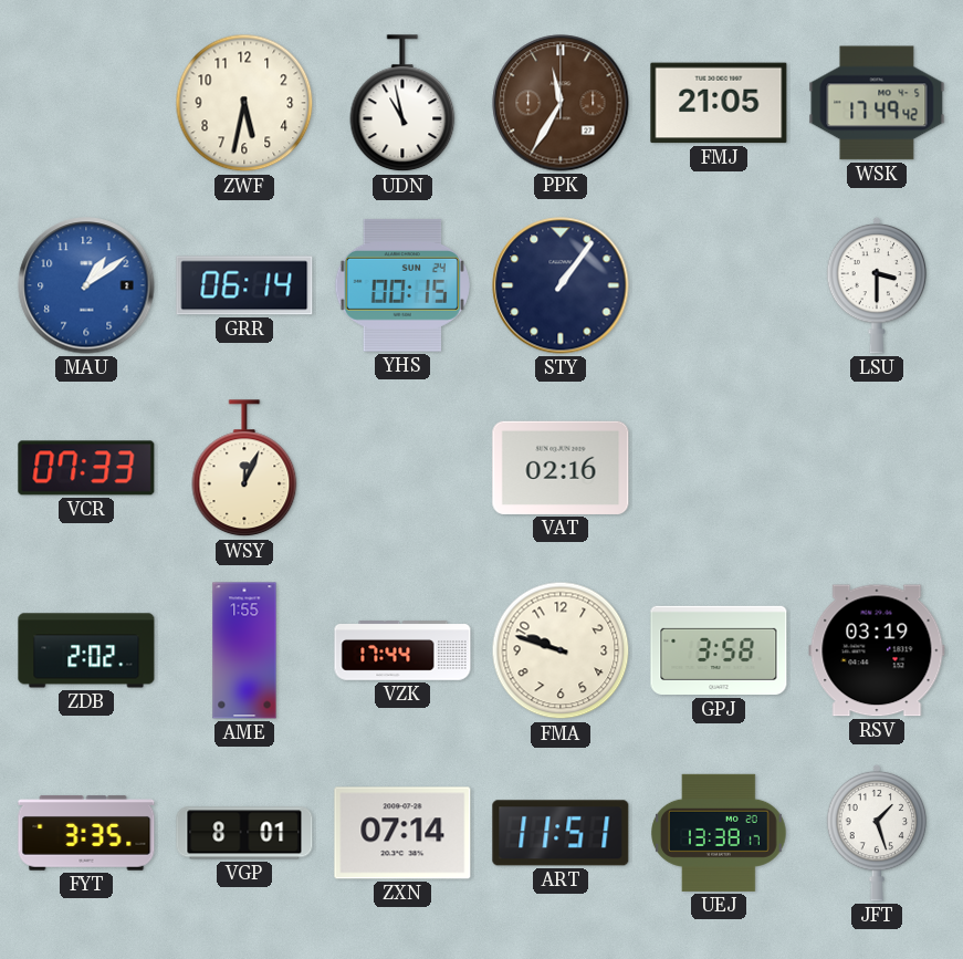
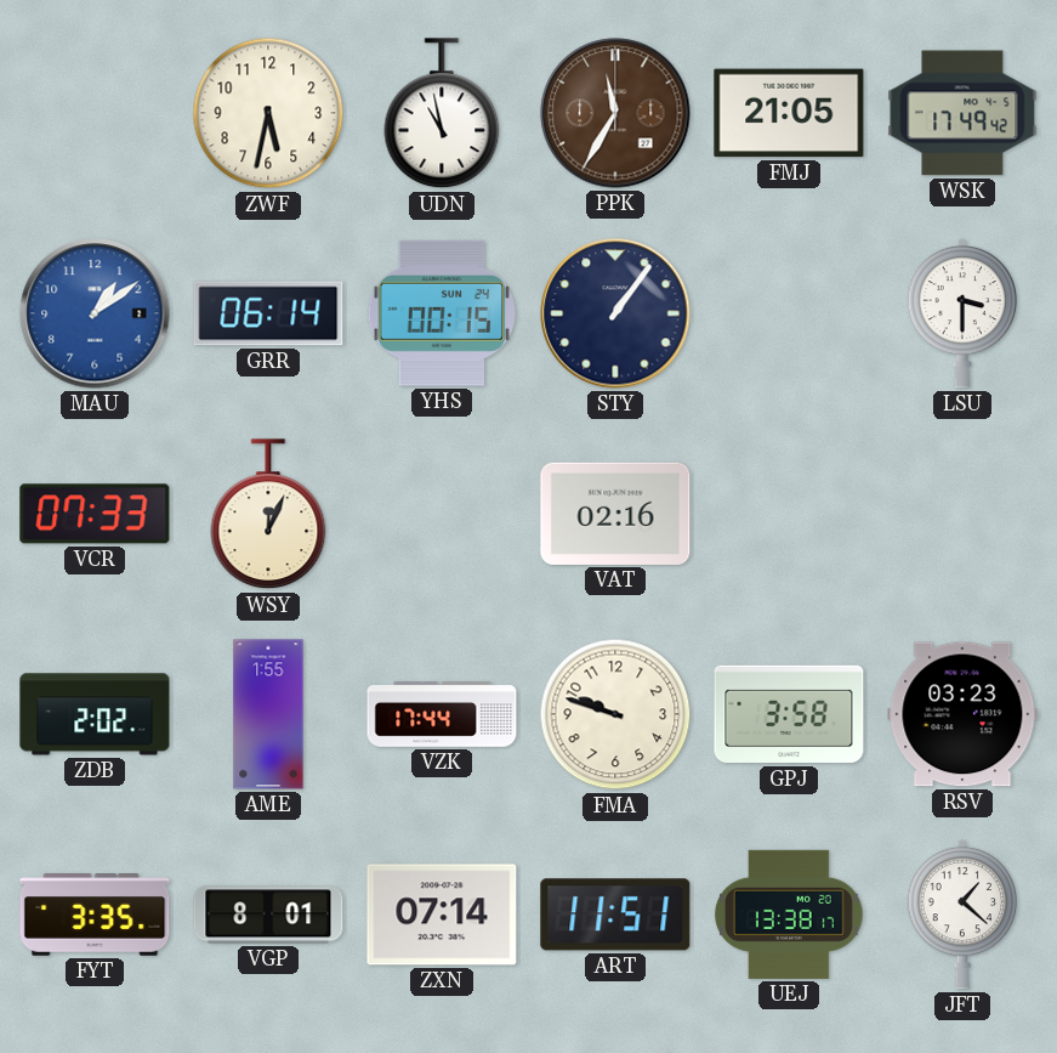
RSV: 03:19 -> 03:23 (962, 714)
JFT: 1:27 -> 1:22 (962, 915)
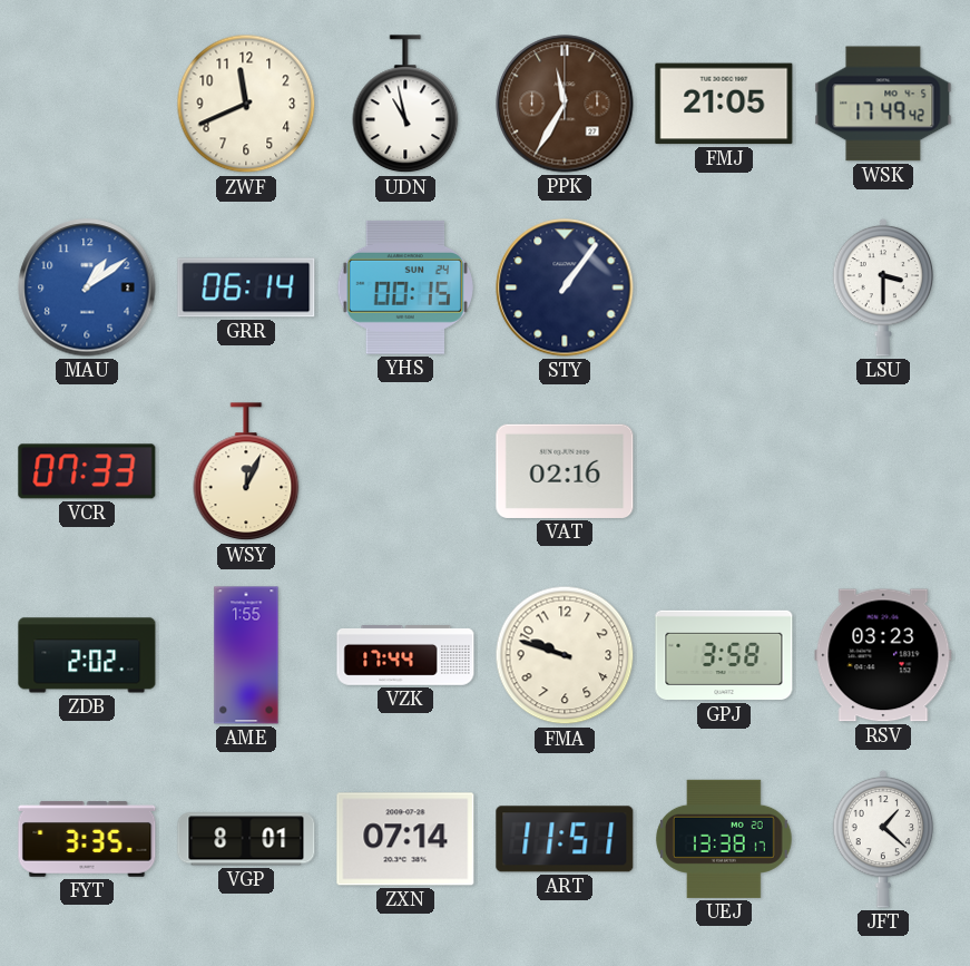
ZWF: 5:32 -> 11:41 (246, 104)
